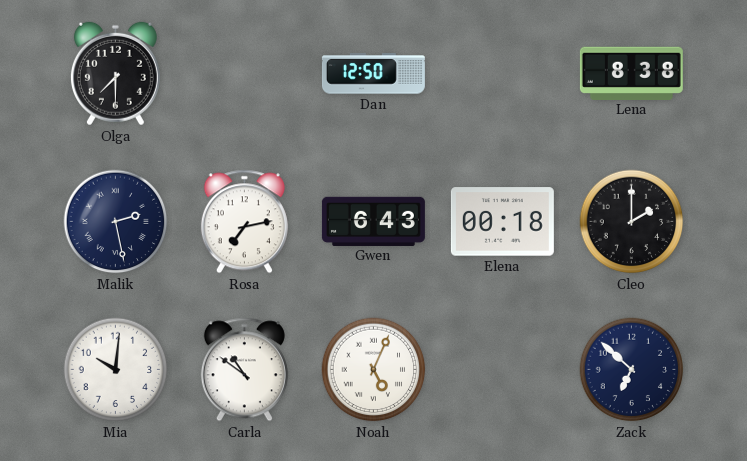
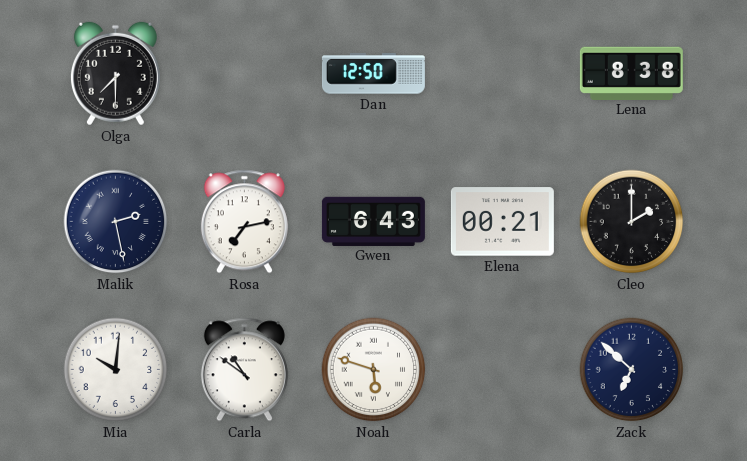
Elena: 00:18 -> 00:21 (502, 222)
Noah: 5:04 -> 5:48 (374, 370)
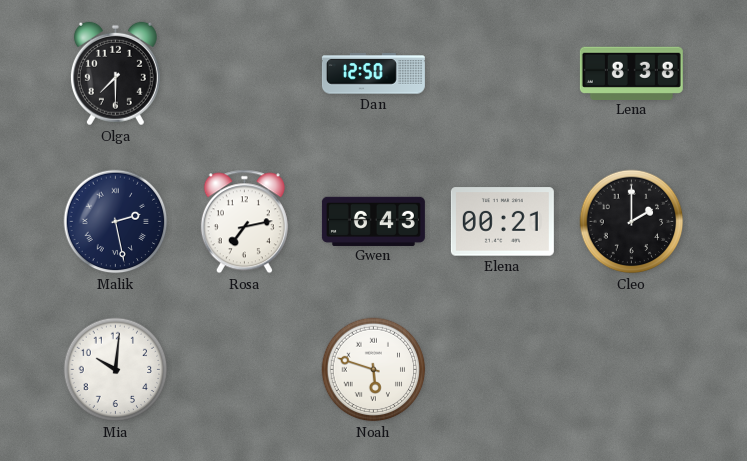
Carla: 10:51 -> none (244, 370)
Zack: 6:52 -> none (632, 370)
